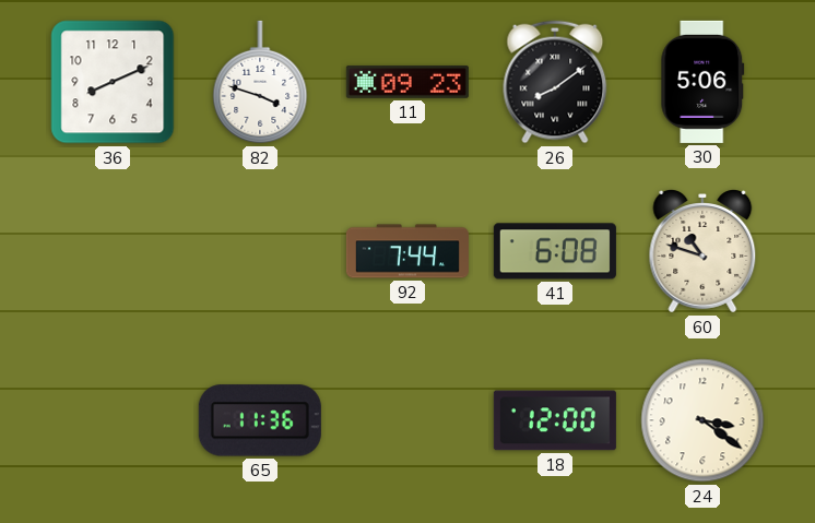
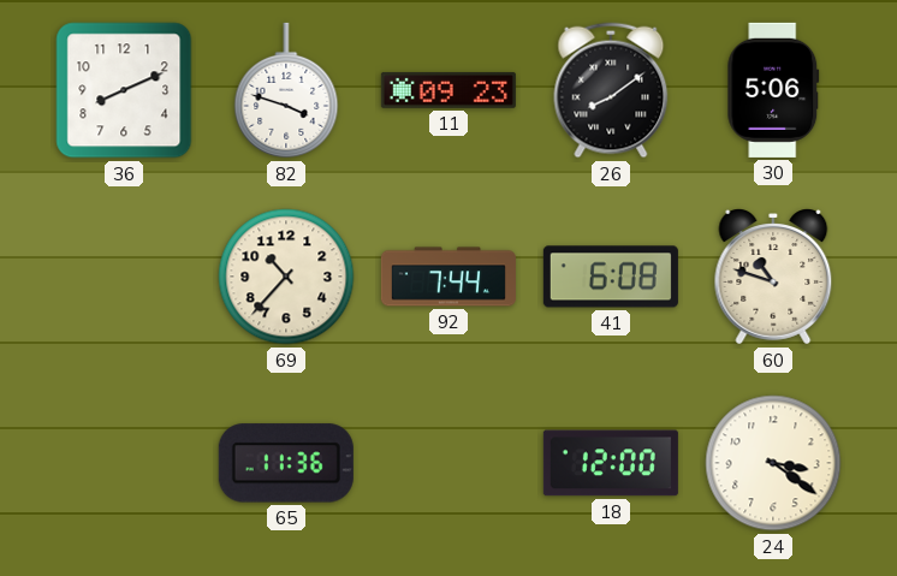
69: none -> 10:37 (286, 277)
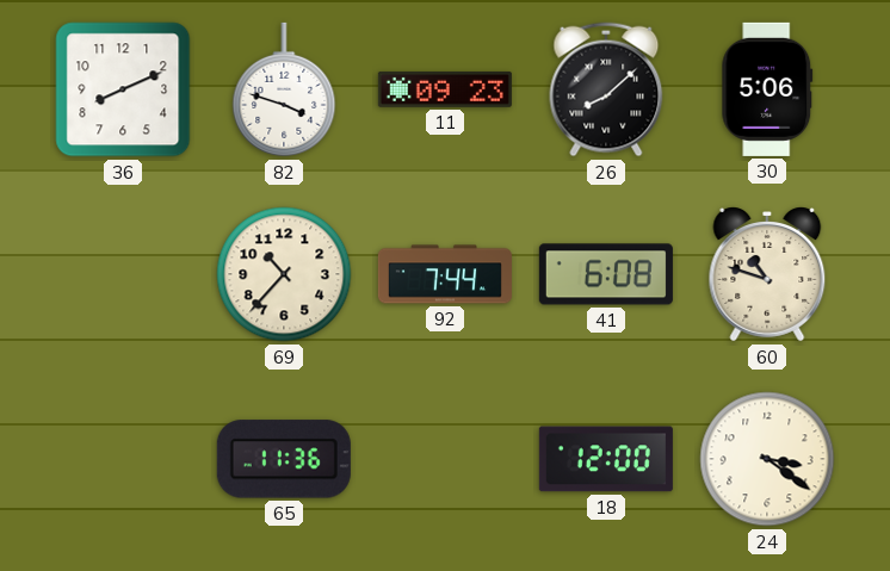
26: 8:09 -> 8:08 (606, 89)
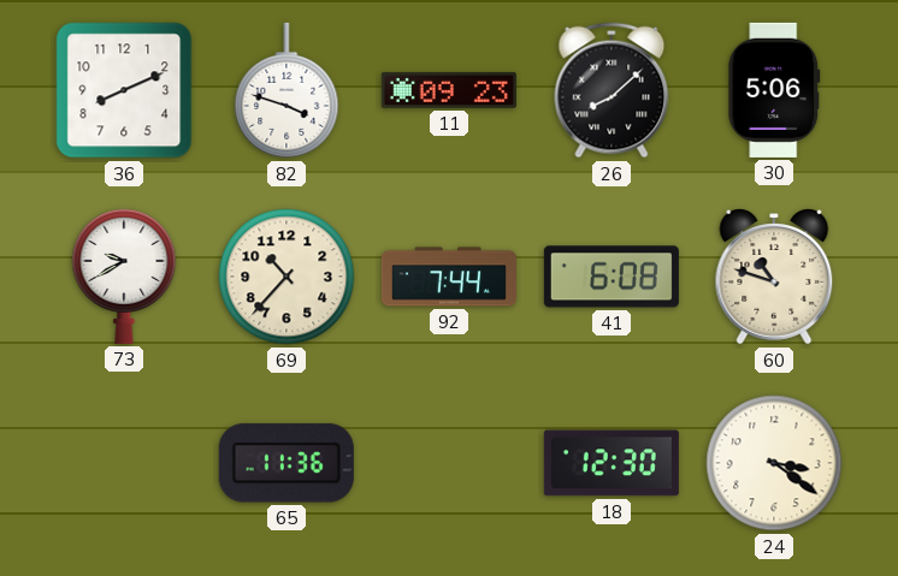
73: none -> 9:40 (124, 275)
18: 12:00 -> 12:30 (612, 463)
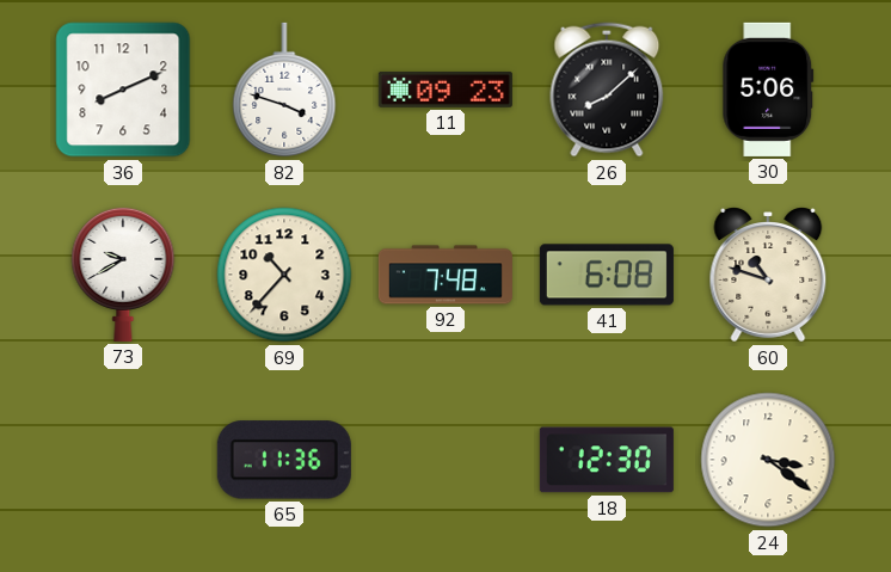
92: 7:44 -> 7:48 (445, 275)
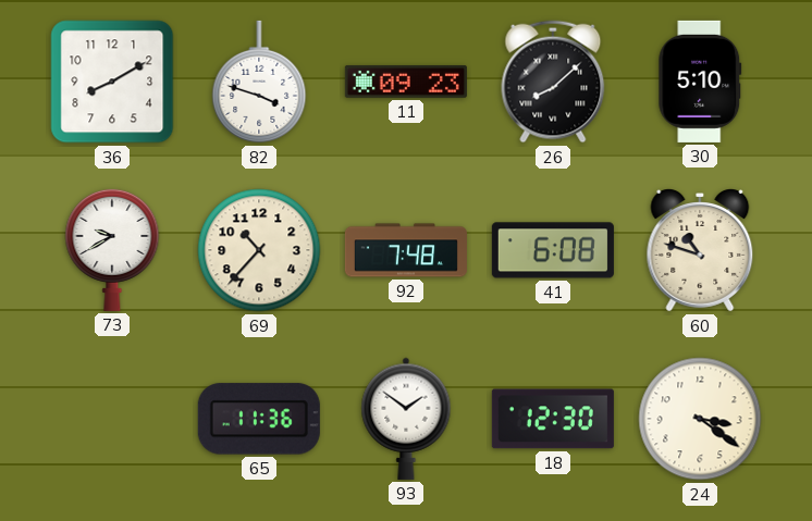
36: 8:11 -> 8:10 (112, 82)
30: 5:06 -> 5:10 (700, 82)
93: none -> 1:51 (406, 419)
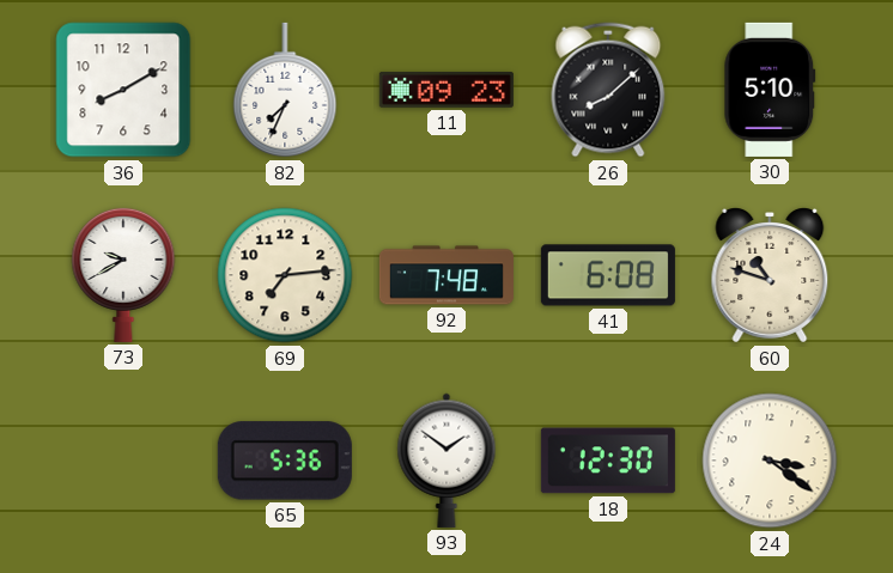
82: 3:48 -> 7:34 (285, 90)
69: 10:37 -> 7:14 (285, 275)
65: 11:36 -> 5:36 (285, 461)
